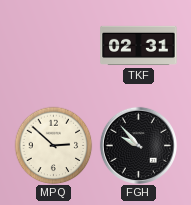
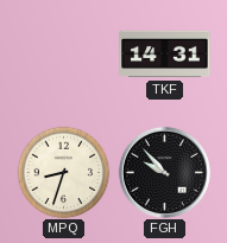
TKF: 02:31 -> 14:31 (165, 55)
MPQ: 2:52 -> 8:33 (63, 172)
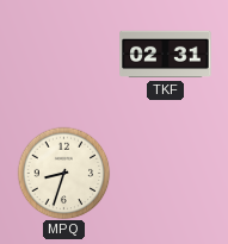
TKF: 14:31 -> 02:31 (166, 55)
FGH: 9:53 -> none (164, 172)
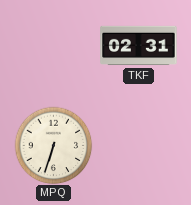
MPQ: 8:33 -> 6:33 (53, 145)
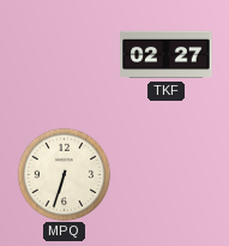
TKF: 02:31 -> 02:27 (167, 55)
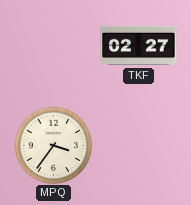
MPQ: 6:33 -> 3:36 (53, 145)
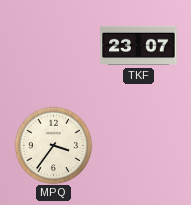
TKF: 02:27 -> 23:07 (139, 46)
